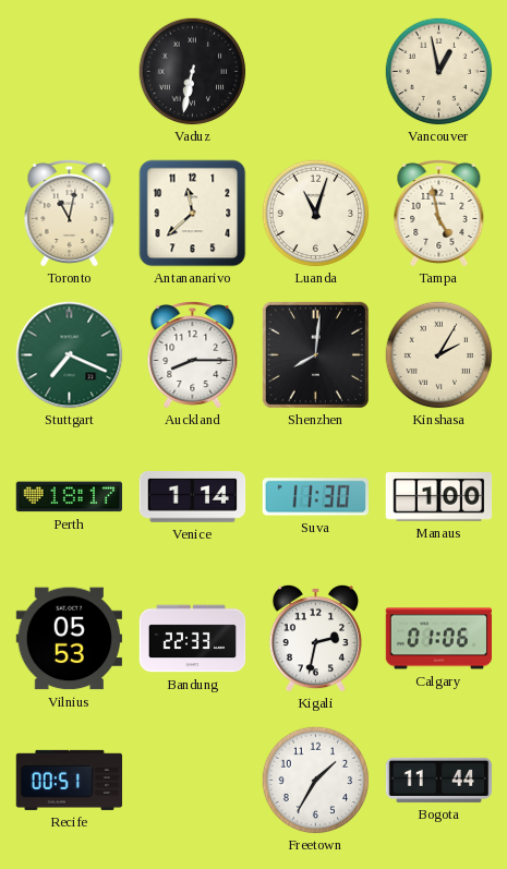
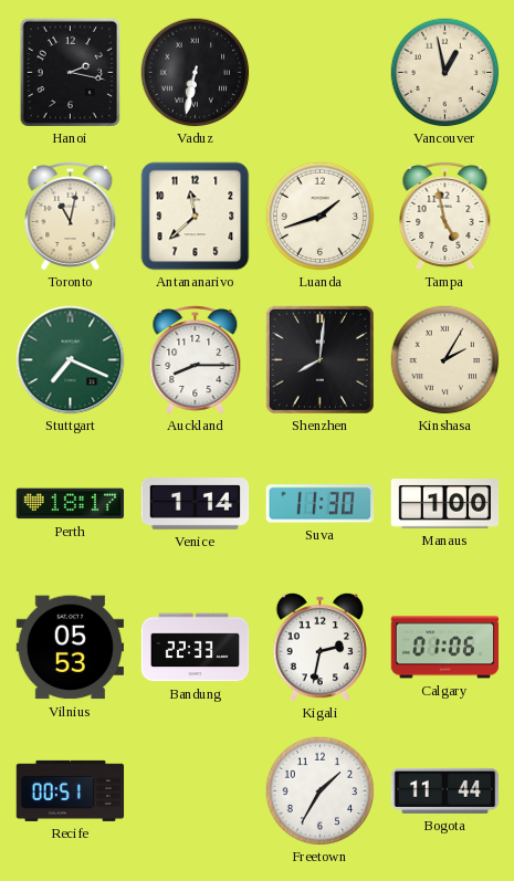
Hanoi: none -> 2:17 (70, 72)
Luanda: 11:03 -> 1:42 (321, 217)
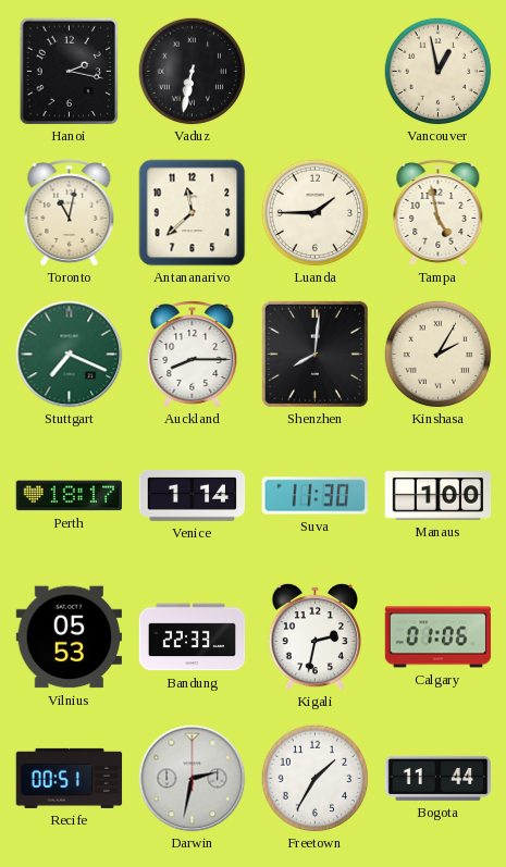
Luanda: 1:42 -> 1:45 (316, 213)
Darwin: none -> 2:32 (193, 779)
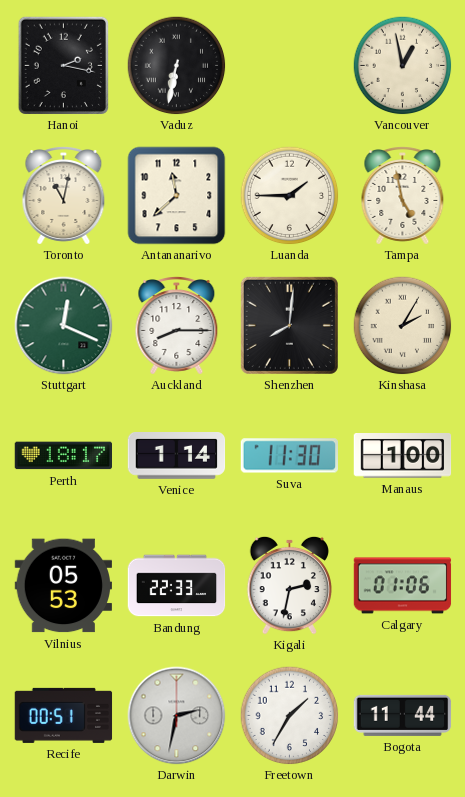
Stuttgart: 7:19 -> 12:19 (64, 326)
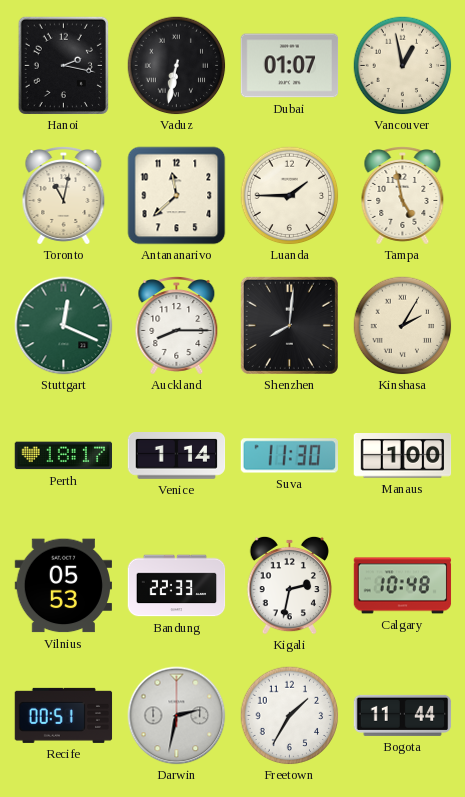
Dubai: none -> 01:07 (290, 66)
Calgary: 01:06 -> 10:48 (403, 586)
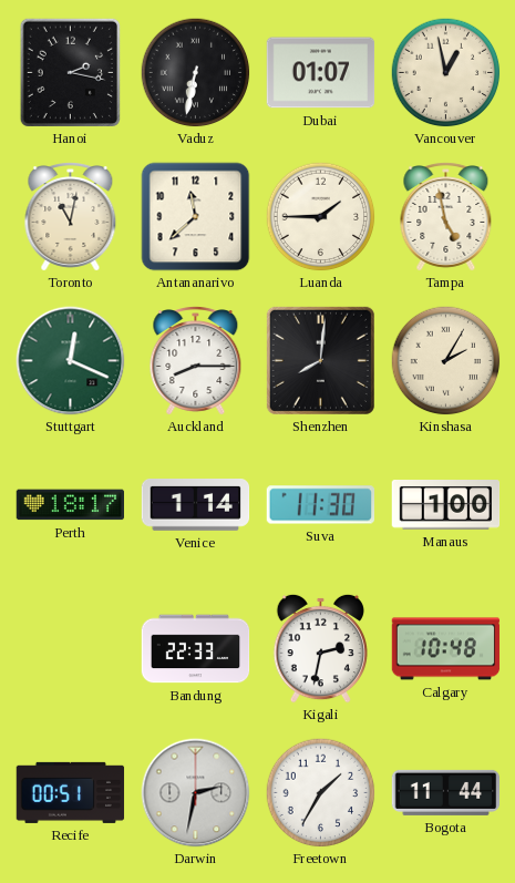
Vilnius: 05:53 -> none (63, 586)
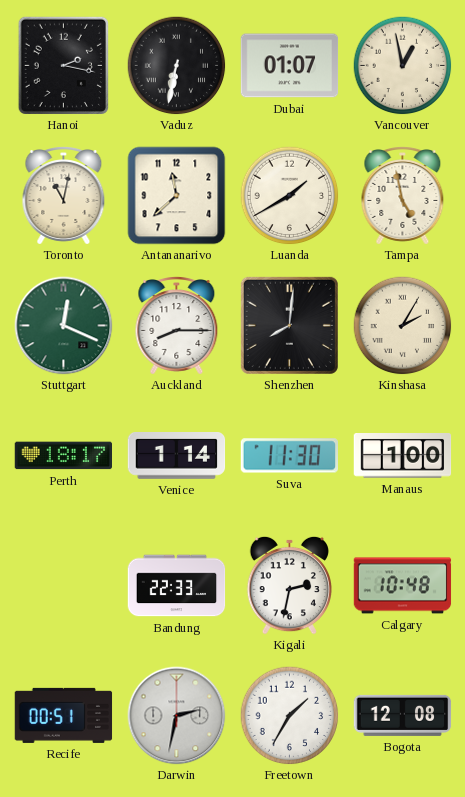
Luanda: 1:45 -> 1:40 (290, 196)
Bogota: 11:44 -> 12:08 (403, 715)
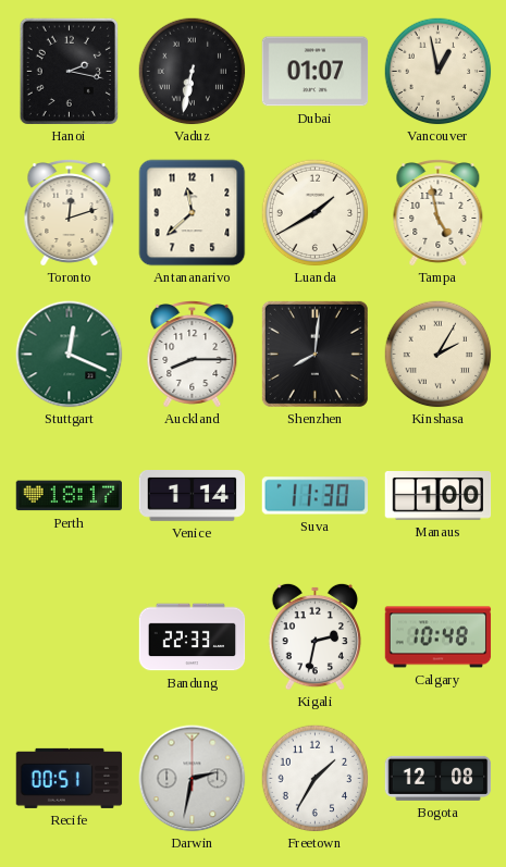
Toronto: 11:02 -> 12:12 (70, 213)
